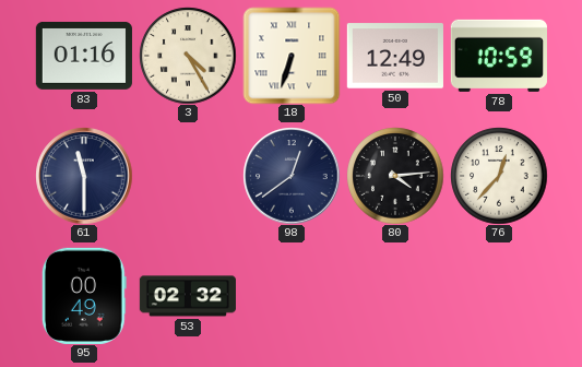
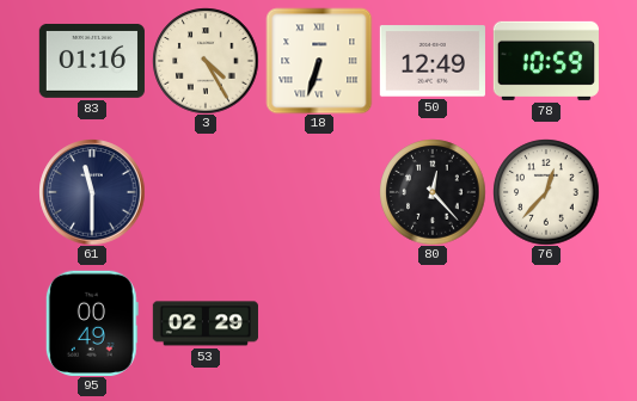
98: 12:39 -> none (292, 176)
80: 4:14 -> 12:23 (433, 192)
53: 02:32 -> 02:29 (204, 323)
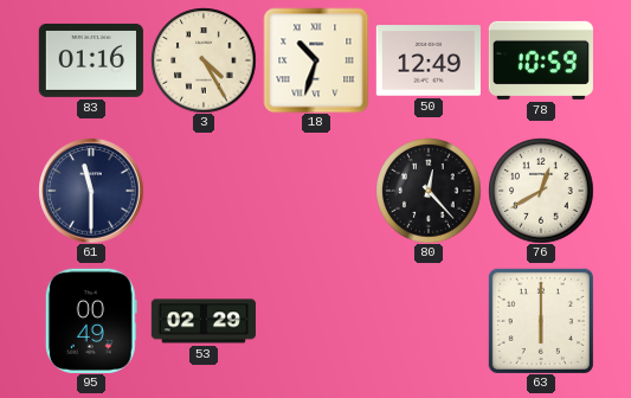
18: 6:33 -> 10:33 (316, 60)
76: 12:37 -> 12:40 (541, 191)
63: none -> 6:00 (541, 321)
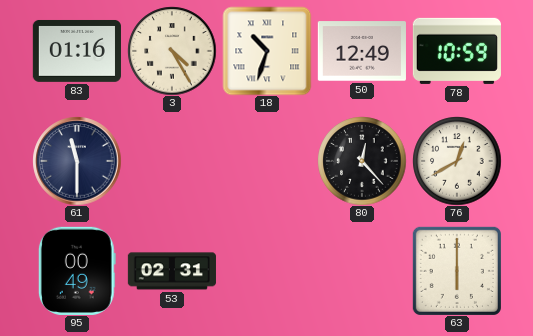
53: 02:29 -> 02:31 (171, 271)
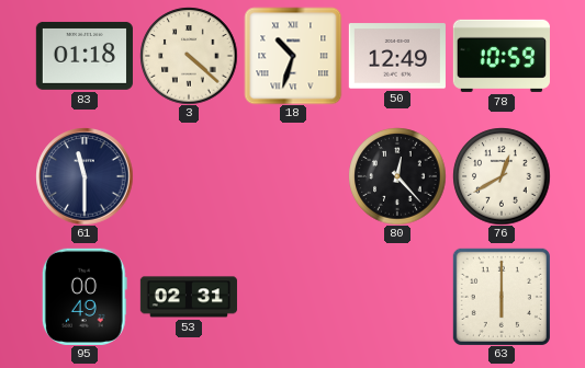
83: 01:16 -> 01:18 (85, 56)
3: 4:25 -> 4:22 (189, 56)
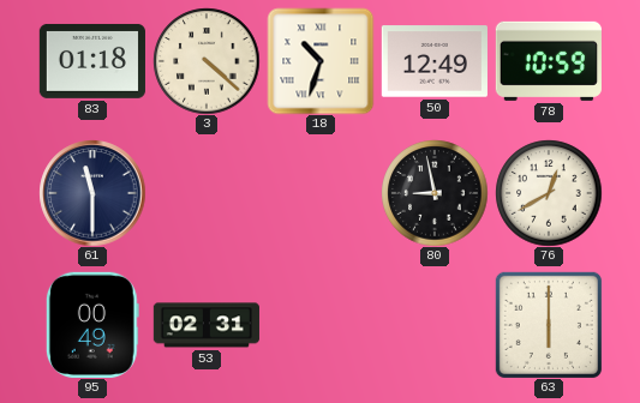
80: 12:23 -> 8:58 (435, 193)
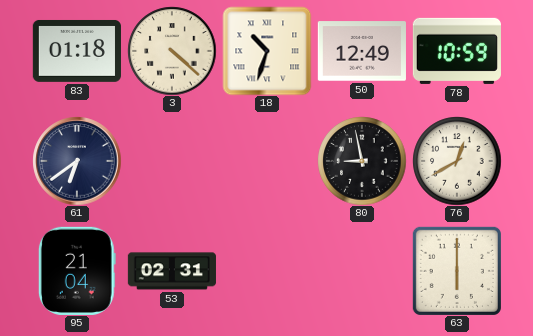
61: 11:30 -> 6:39 (77, 161)
95: 00:49 -> 21:04 (77, 271)
